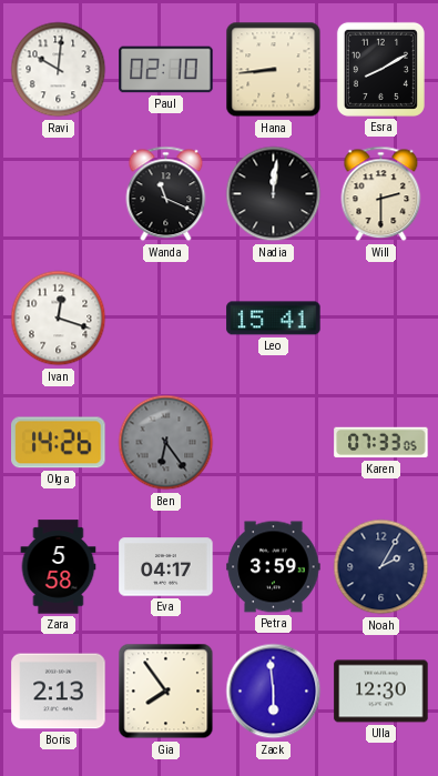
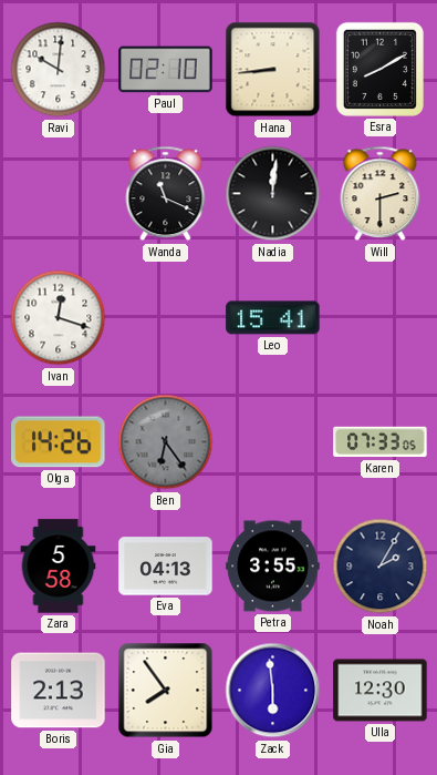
Eva: 04:17 -> 04:13 (166, 567)
Petra: 3:59 -> 3:55 (273, 567)
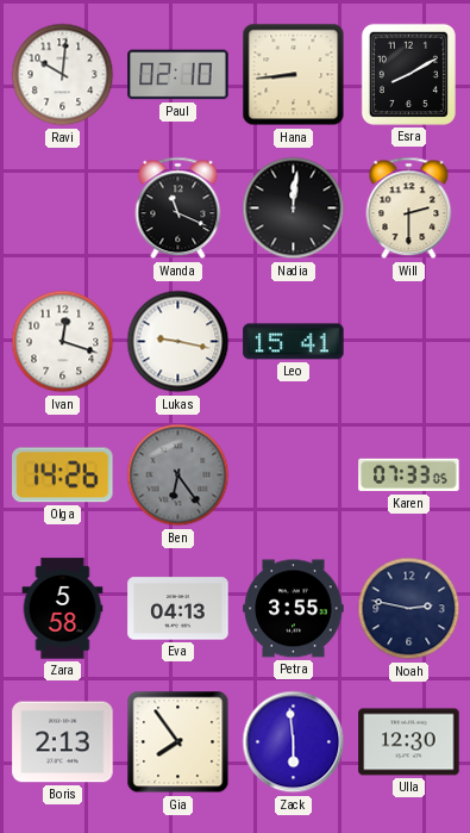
Lukas: none -> 9:17 (178, 342)
Noah: 2:05 -> 2:47 (409, 609)
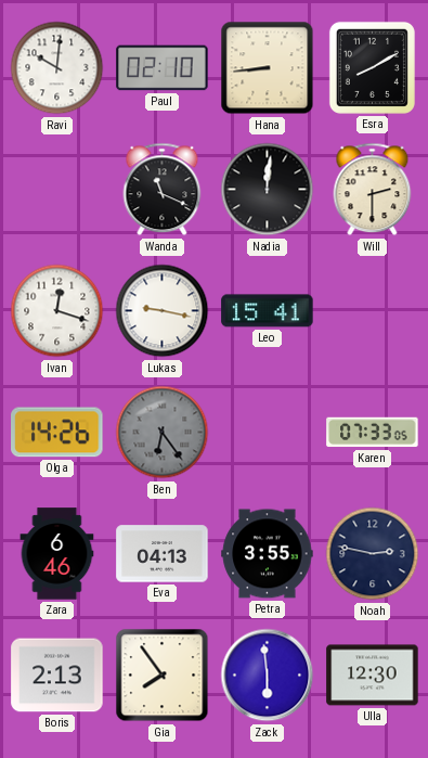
Zara: 5:58 -> 6:46 (57, 554)
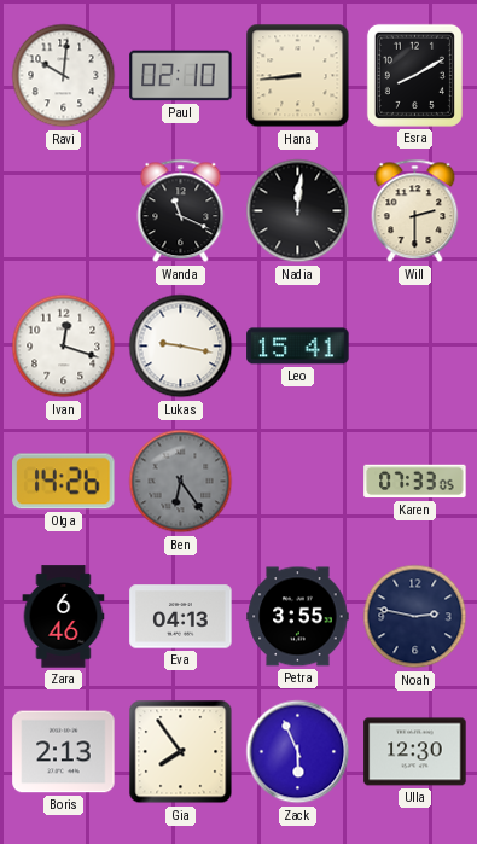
Zack: 5:59 -> 5:56 (298, 752)
